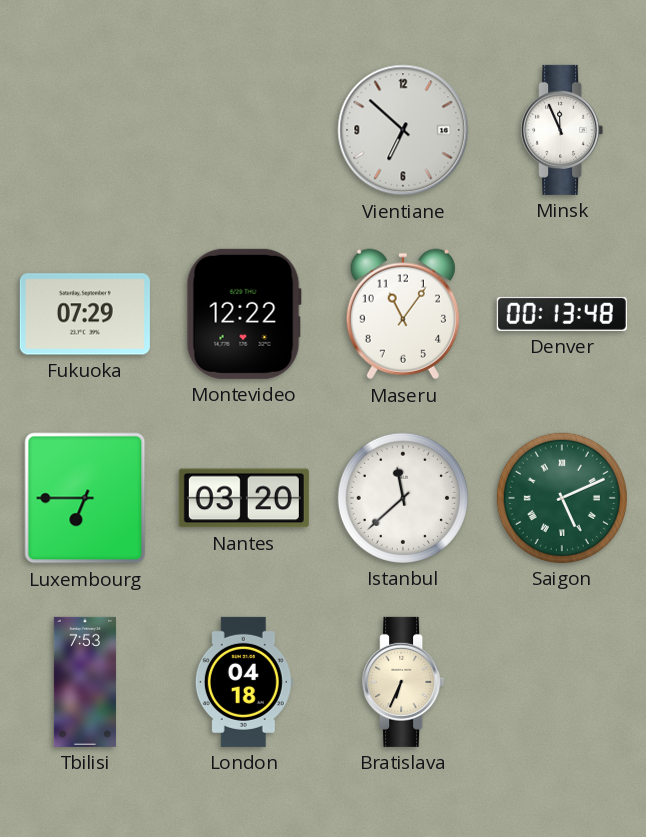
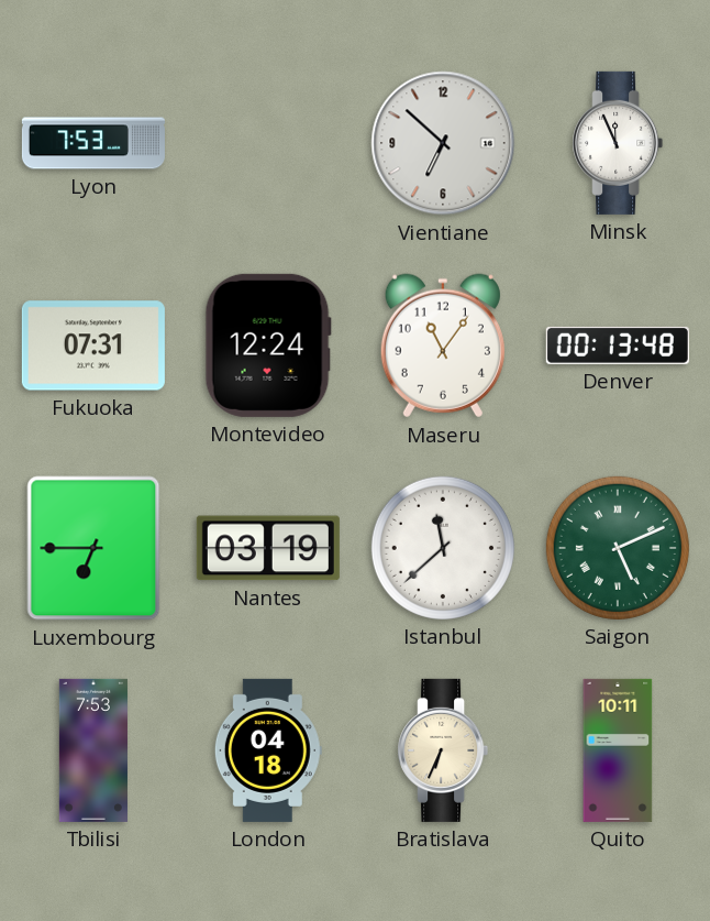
Lyon: none -> 7:53 (93, 143)
Fukuoka: 07:29 -> 07:31 (93, 346)
Montevideo: 12:22 -> 12:24 (268, 346)
Nantes: 03:20 -> 03:19 (268, 548)
Quito: none -> 10:11 (618, 750)
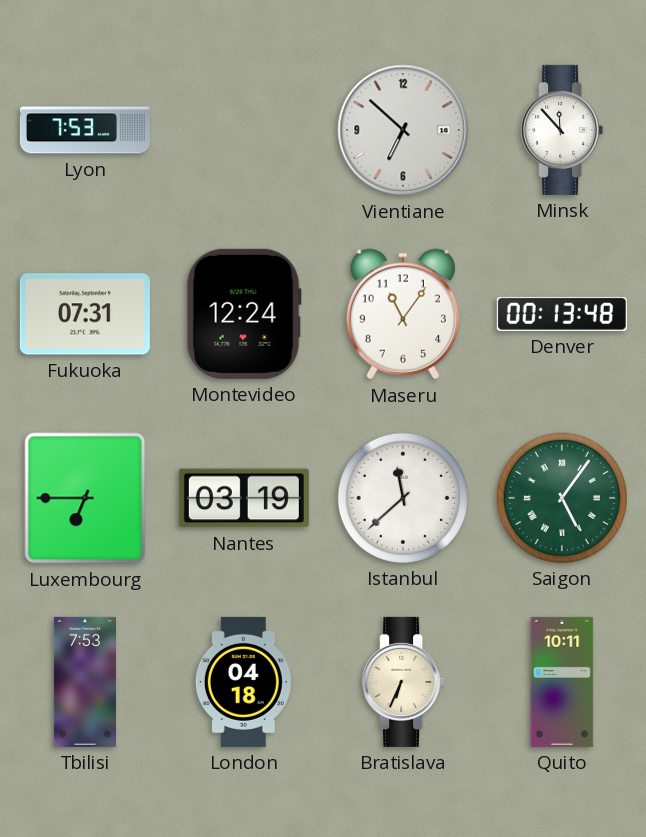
Minsk: 11:56 -> 11:53 (562, 130)
Saigon: 5:11 -> 5:06 (562, 498)
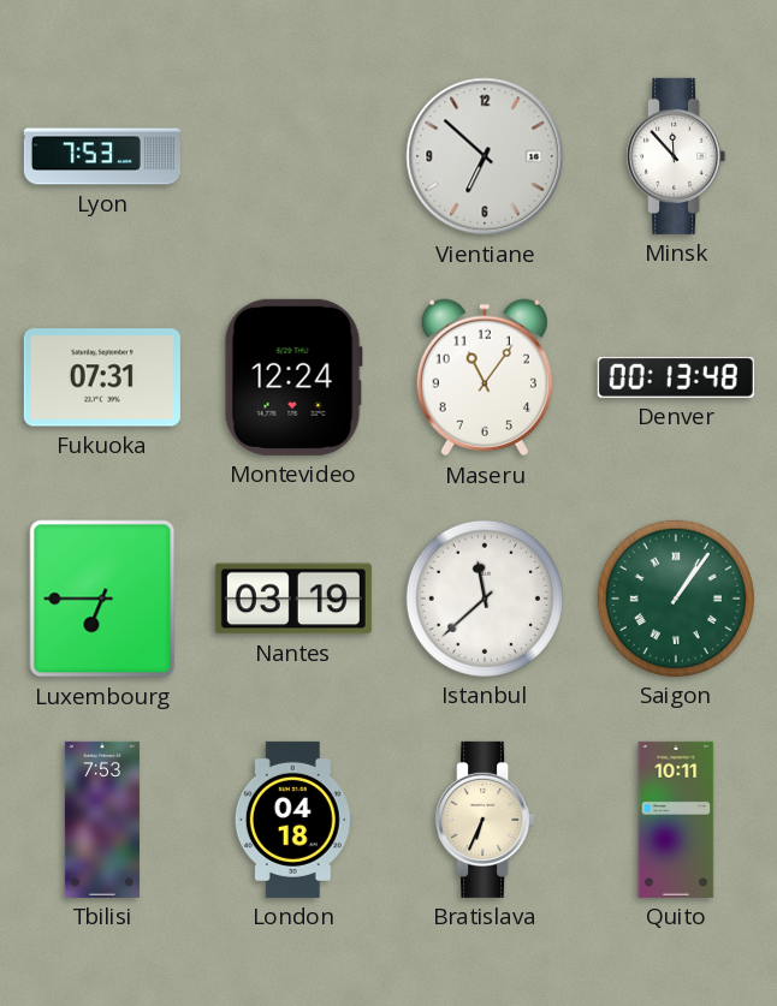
Saigon: 5:06 -> 1:06 (676, 599)
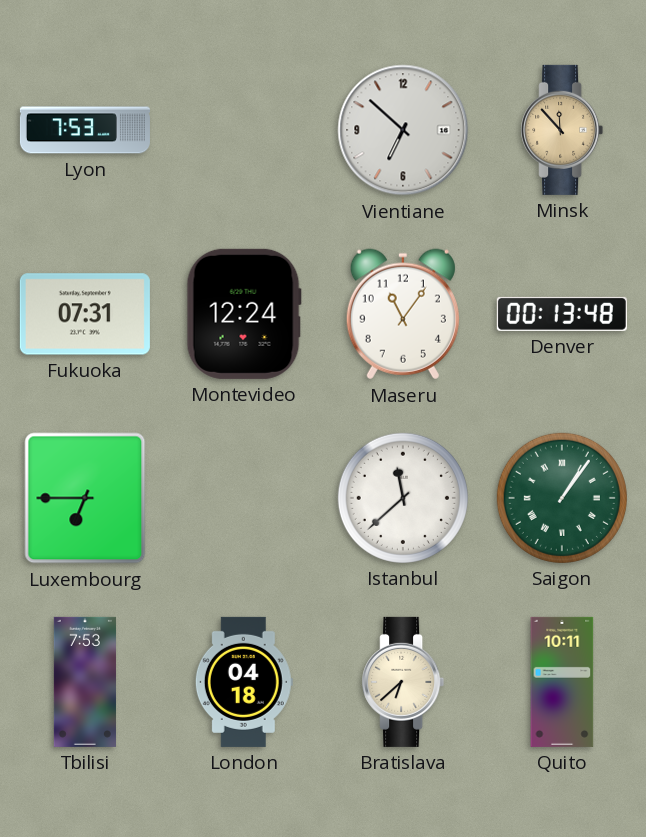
Minsk dial: white -> champagne (562, 130)
Nantes: 03:19 -> none (293, 599)
Bratislava: 6:34 -> 6:38 (403, 682)
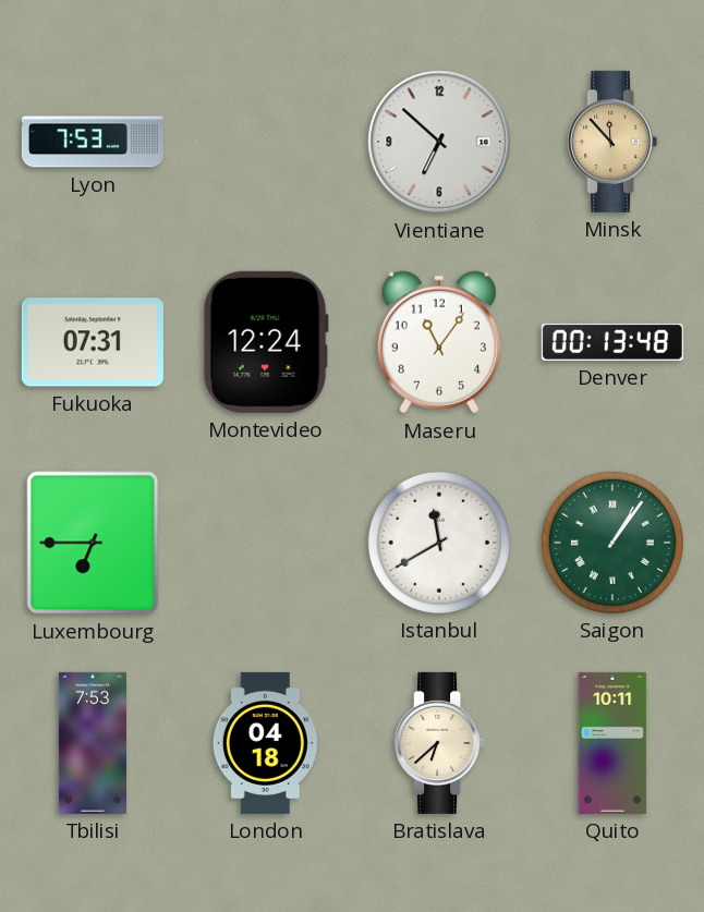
Istanbul: 11:38 -> 11:40 (439, 543)
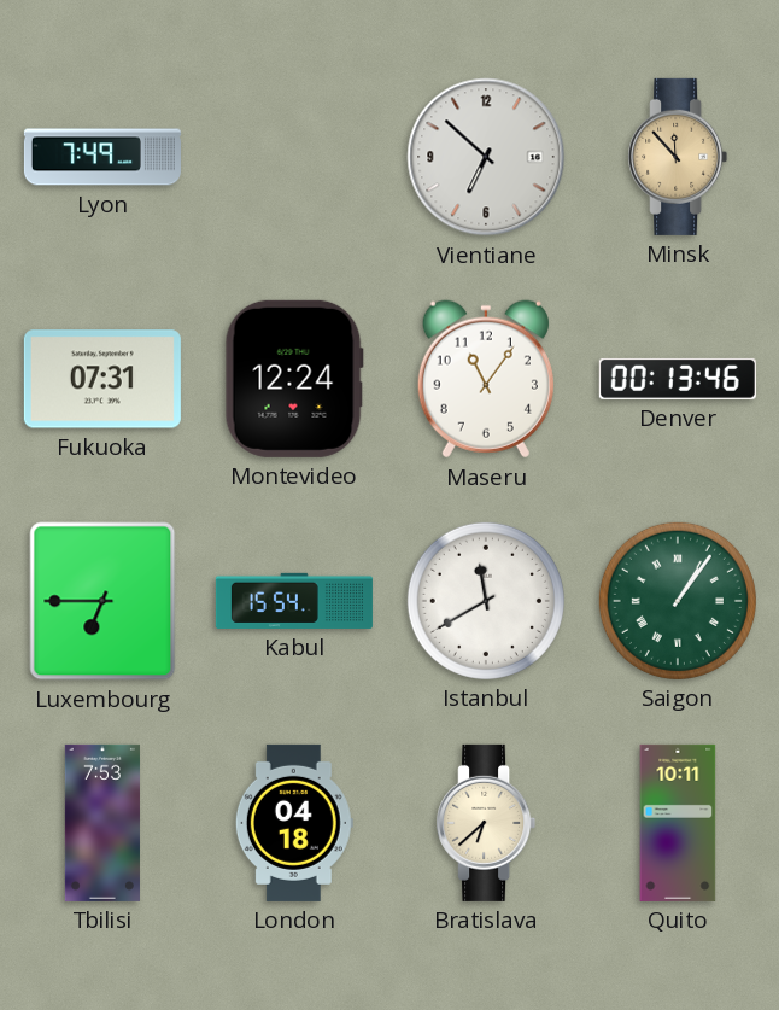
Lyon: 7:53 -> 7:49 (102, 157)
Denver: 00:13:48 -> 00:13:46 (678, 379)
Kabul: none -> 15:54 (294, 601)
